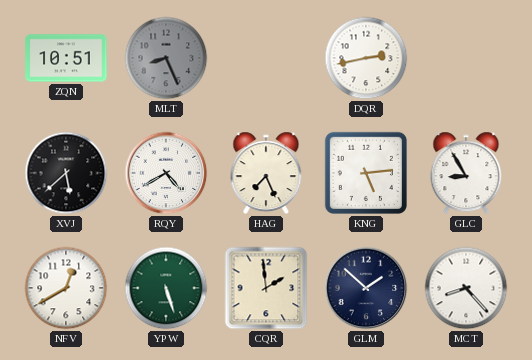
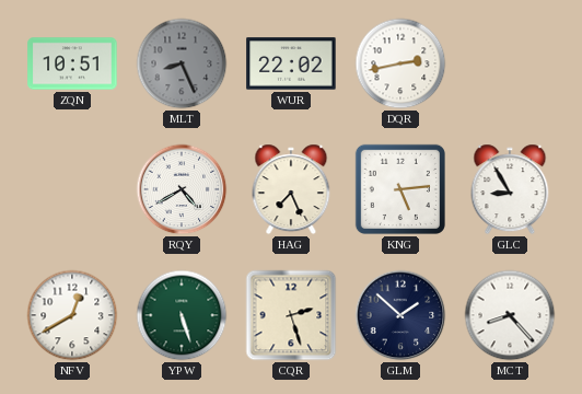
WUR: none -> 22:02 (291, 63)
XVJ: 5:38 -> none (66, 173)
CQR: 1:59 -> 2:27 (291, 315)
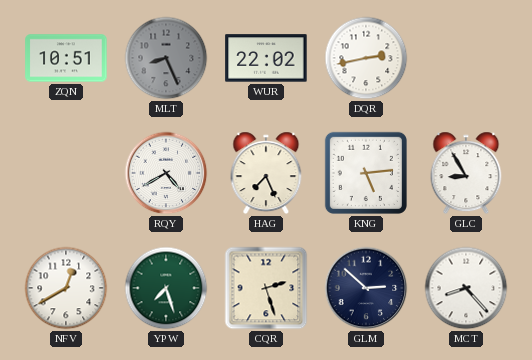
YPW: 5:27 -> 7:27 (166, 288)
GLM: 1:52 -> 2:52 (366, 288)
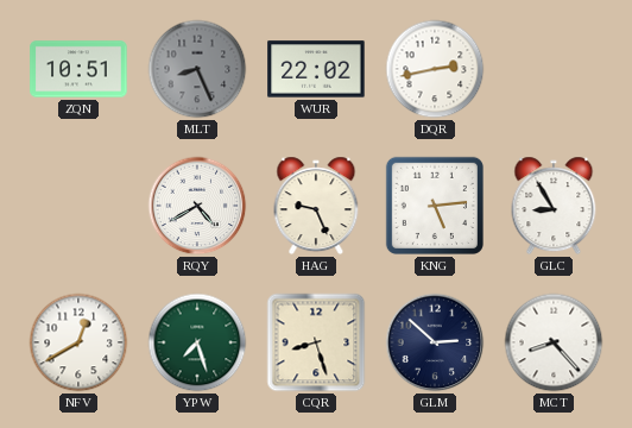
HAG: 7:26 -> 9:26 (316, 206)
CQR: 2:27 -> 8:27 (316, 342)
